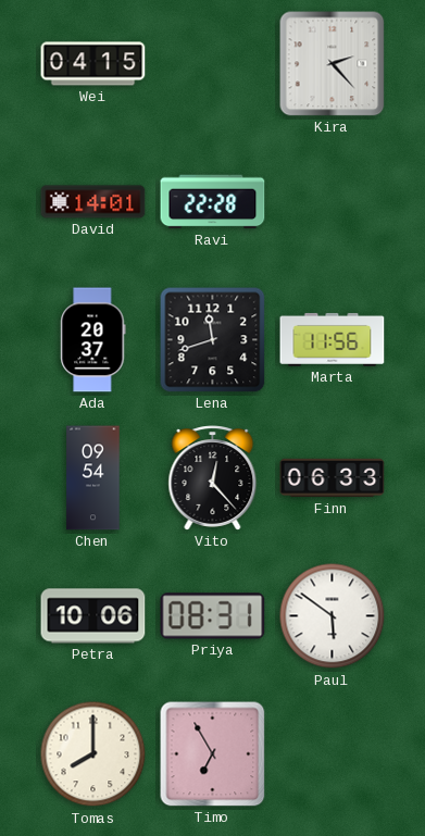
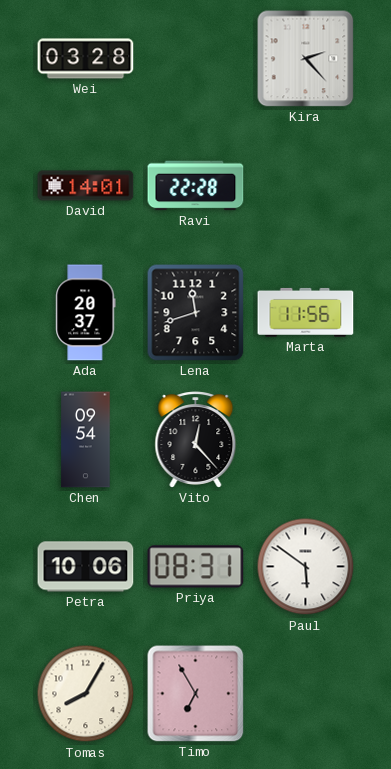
Wei: 04:15 -> 03:28 (86, 59)
Finn: 06:33 -> none (333, 478)
Tomas: 8:00 -> 8:05 (86, 694)
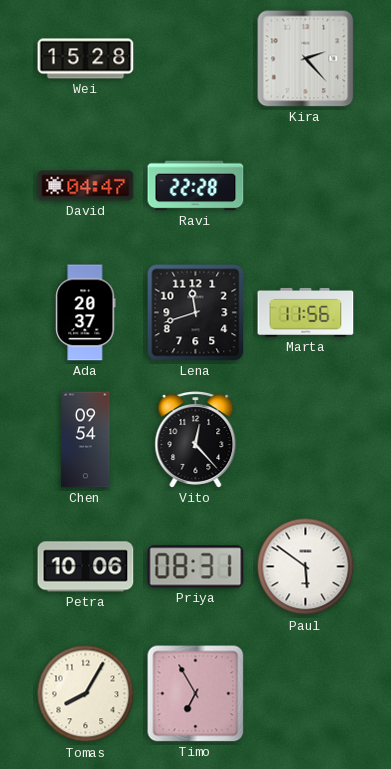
Wei: 03:28 -> 15:28 (86, 59)
David: 14:01 -> 04:47 (86, 186)
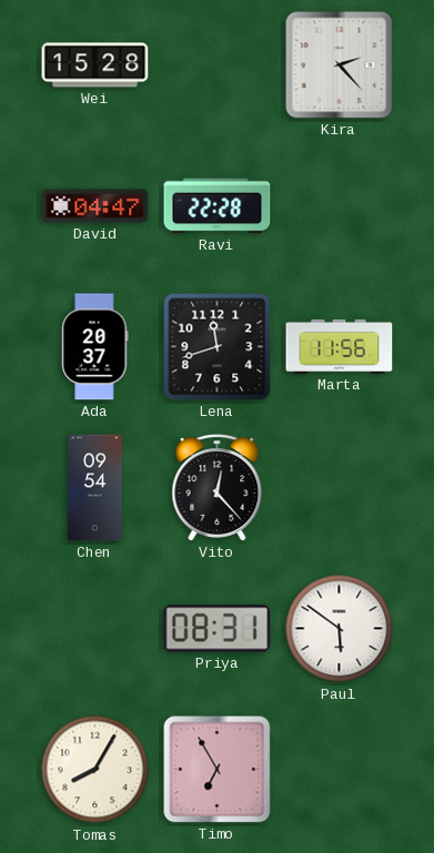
Petra: 10:06 -> none (86, 567)
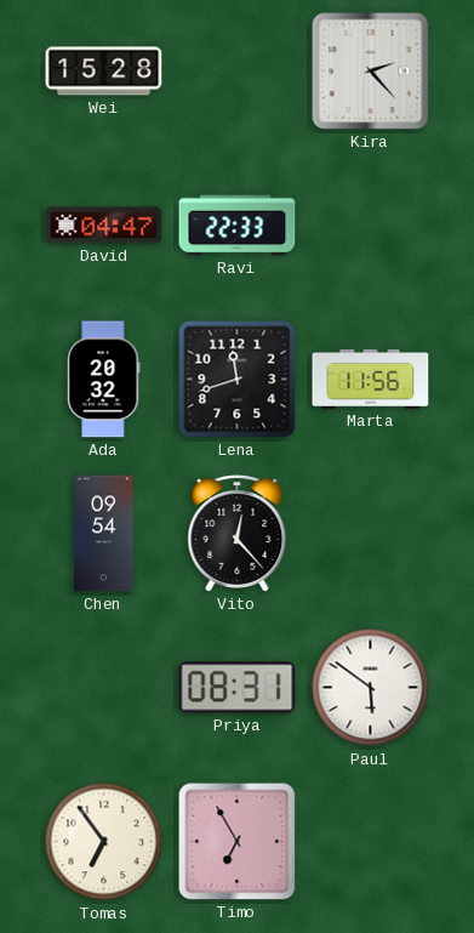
Ravi: 22:28 -> 22:33 (238, 226)
Ada: 20:37 -> 20:32 (104, 380)
Tomas: 8:05 -> 6:54 (104, 842)
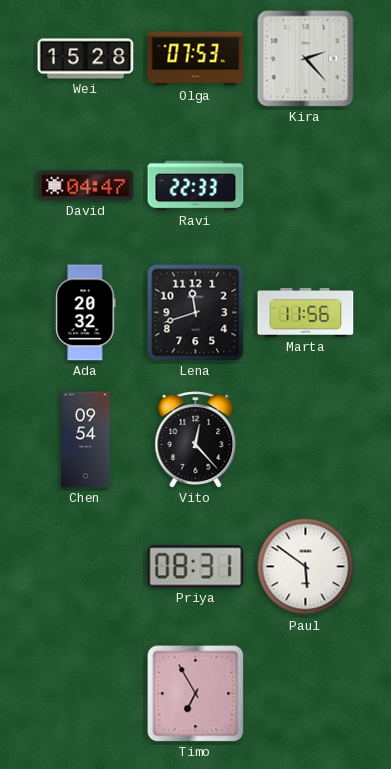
Olga: none -> 07:53 (196, 59)
Tomas: 6:54 -> none (104, 842)
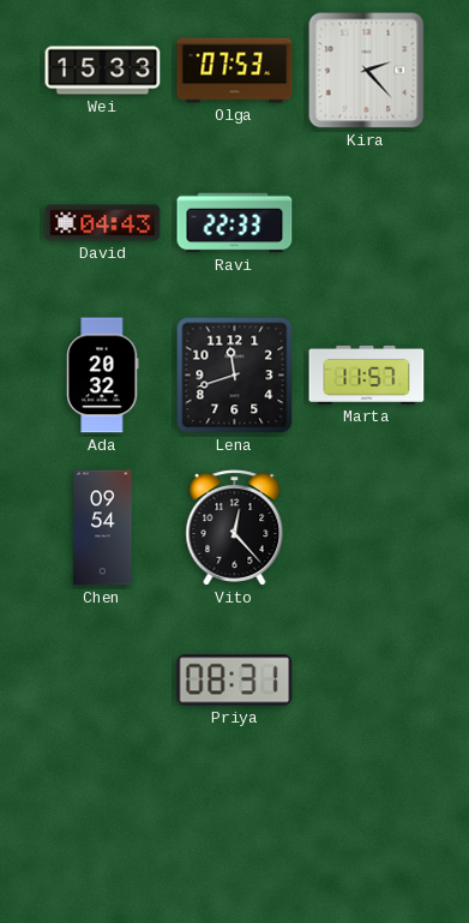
Wei: 15:28 -> 15:33 (103, 71)
David: 04:47 -> 04:43 (103, 223)
Marta: 11:56 -> 11:57 (367, 374)
Paul: 5:51 -> none (306, 567)
Timo: 6:55 -> none (196, 694)
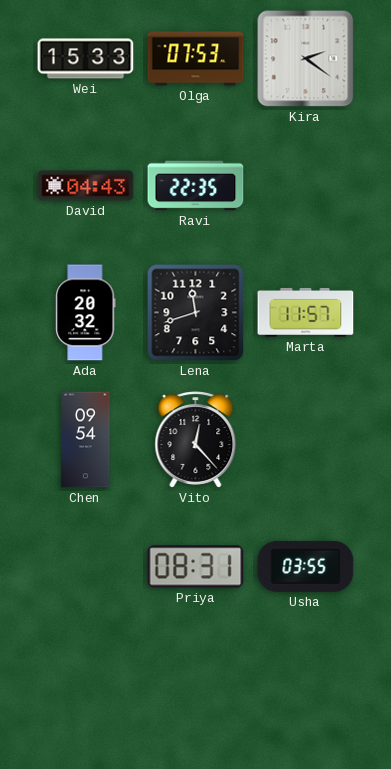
Kira: 2:23 -> 2:21 (306, 59)
Ravi: 22:33 -> 22:35 (196, 186)
Usha: none -> 03:55 (306, 566)
